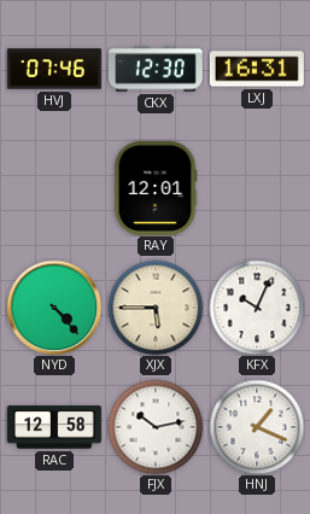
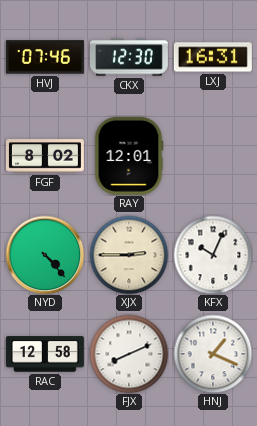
FGF: none -> 8:02 (45, 156)
XJX: 5:45 -> 2:45 (129, 255)
FJX: 10:13 -> 8:11 (129, 354)
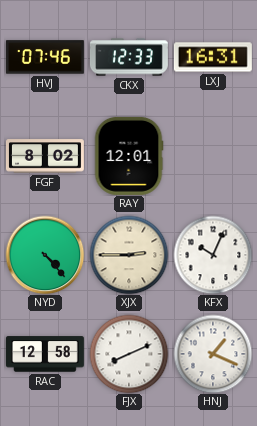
CKX: 12:30 -> 12:33 (129, 57)
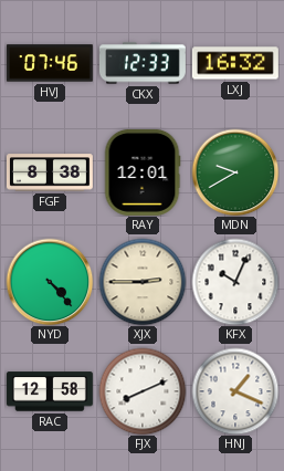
LXJ: 16:31 -> 16:32 (235, 63)
FGF: 8:02 -> 8:38 (50, 172)
MDN: none -> 9:40 (235, 172)
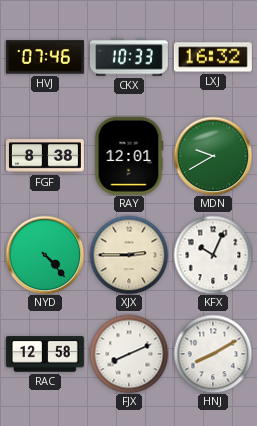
CKX: 12:33 -> 10:33 (129, 57)
HNJ: 1:19 -> 8:10 (213, 354)
